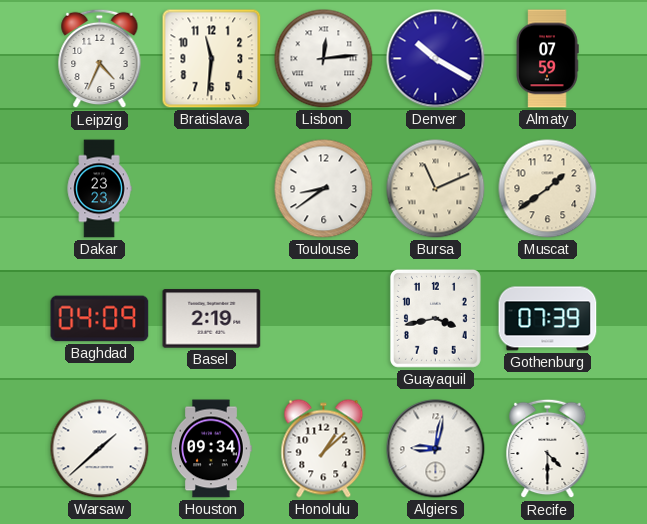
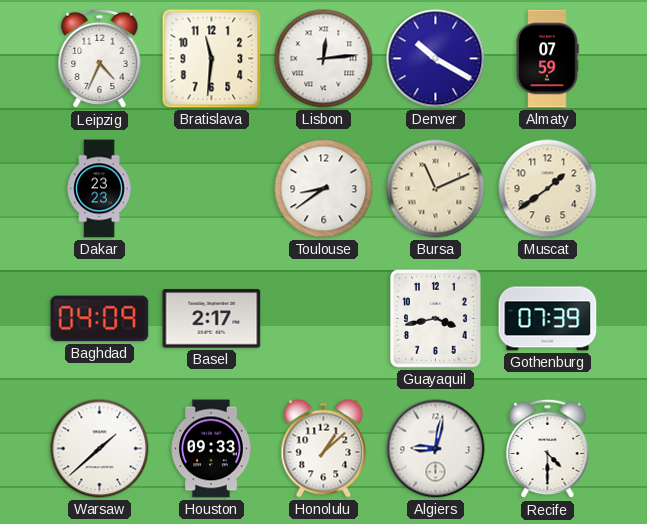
Basel: 2:19 -> 2:17 (212, 319)
Houston: 09:34 -> 09:33 (211, 449)
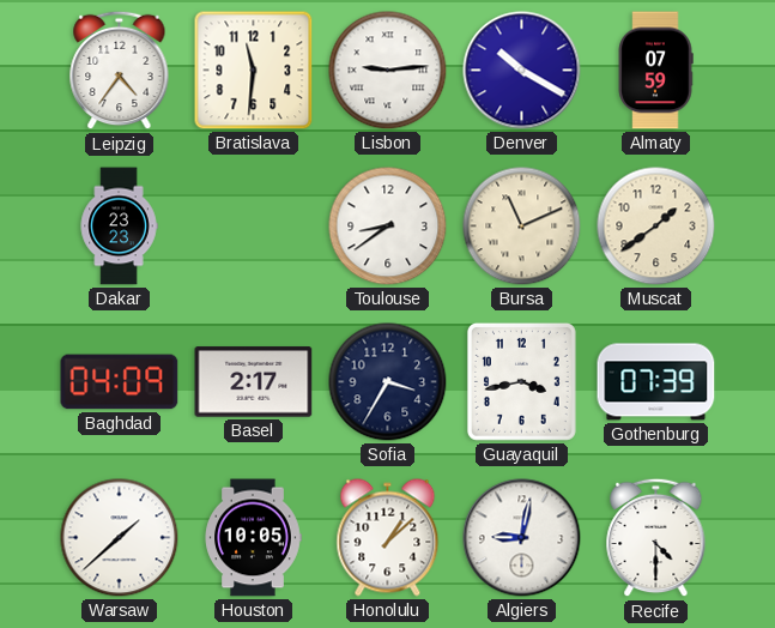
Leipzig: 4:34 -> 4:36 (120, 71)
Lisbon: 12:14 -> 9:14 (388, 71)
Sofia: none -> 3:35 (388, 382)
Houston: 09:33 -> 10:05 (253, 538)
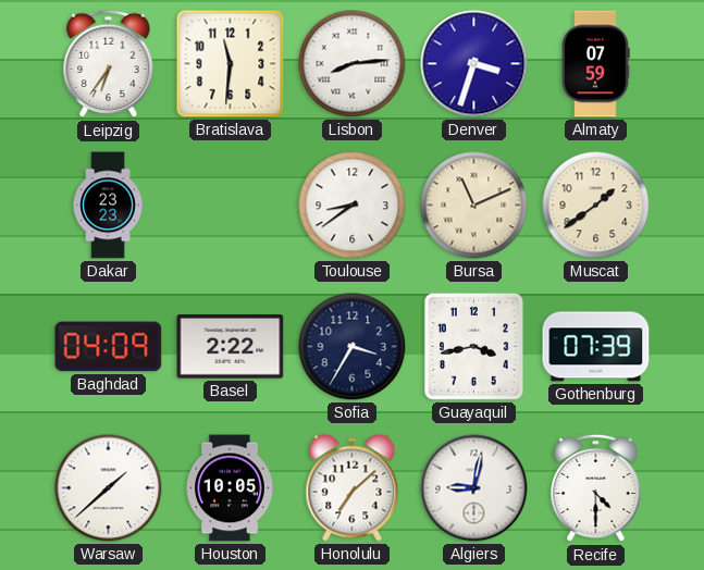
Leipzig: 4:36 -> 6:36 (109, 64)
Lisbon: 9:14 -> 8:14 (353, 64)
Denver: 10:20 -> 3:33 (474, 64)
Basel: 2:17 -> 2:22 (231, 347)
Honolulu: 1:08 -> 7:08 (353, 488)
